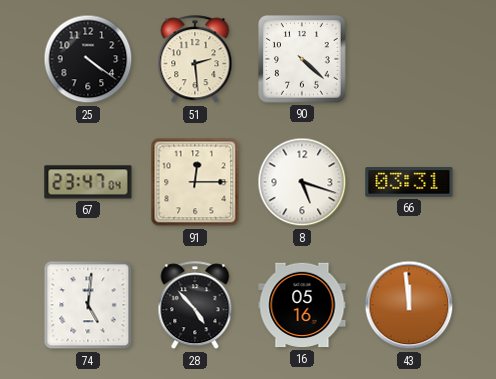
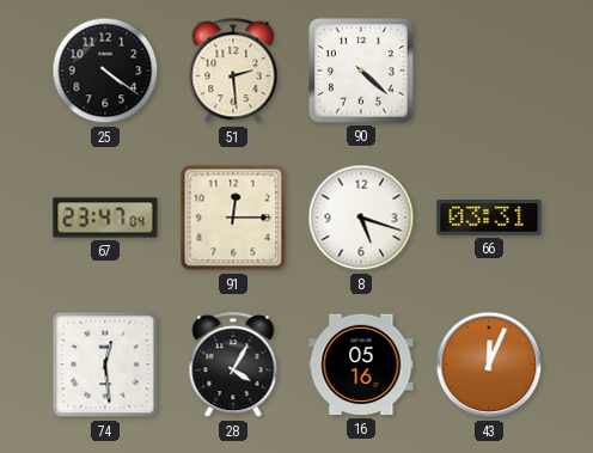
74: 5:01 -> 12:29 (105, 365)
28: 4:53 -> 4:05 (233, 366)
43: 11:59 -> 12:04 (489, 365)
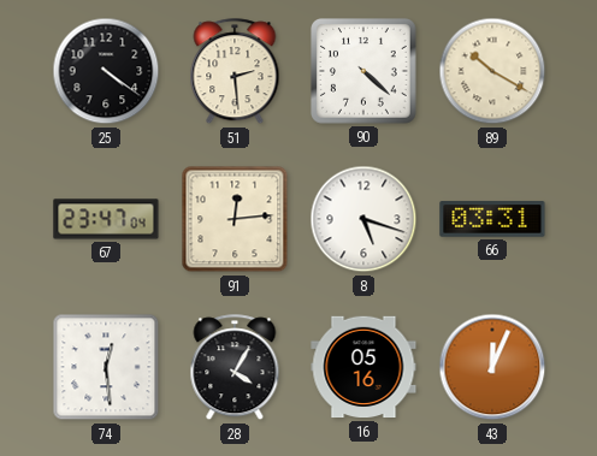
89: none -> 10:20 (492, 71)
91: 12:15 -> 12:14 (235, 219)
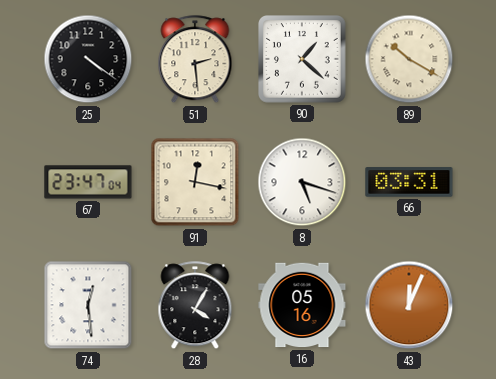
90: 4:22 -> 1:22 (303, 60)
91: 12:14 -> 12:17 (195, 182)
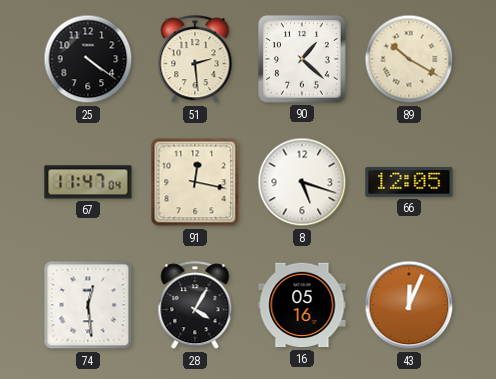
67: 23:47 -> 11:47 (88, 182)
66: 03:31 -> 12:05 (409, 182)
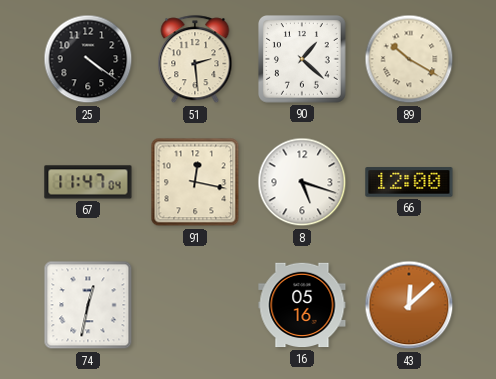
66: 12:05 -> 12:00 (409, 182)
74: 12:29 -> 12:32 (88, 305)
28: 4:05 -> none (195, 306)
43: 12:04 -> 12:08 (409, 305)
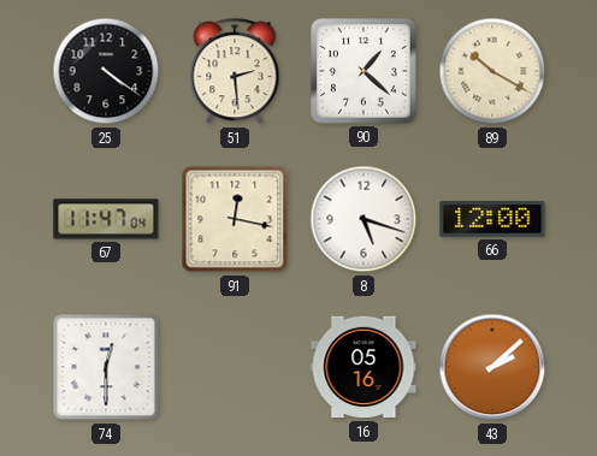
74: 12:32 -> 12:30 (106, 367)
43: 12:08 -> 2:08 (492, 367)
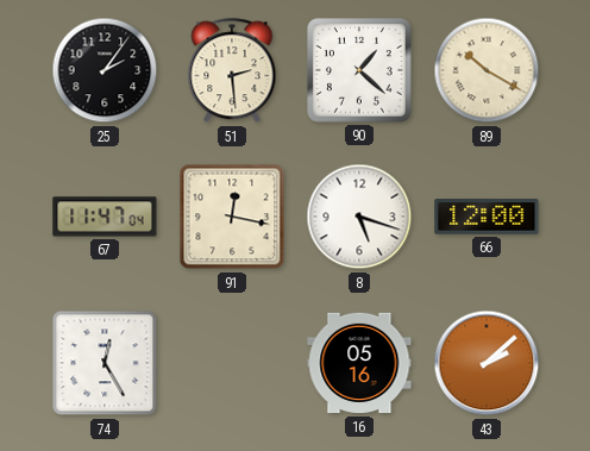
25: 4:21 -> 2:06 (105, 70)
74: 12:30 -> 12:25 (105, 363)
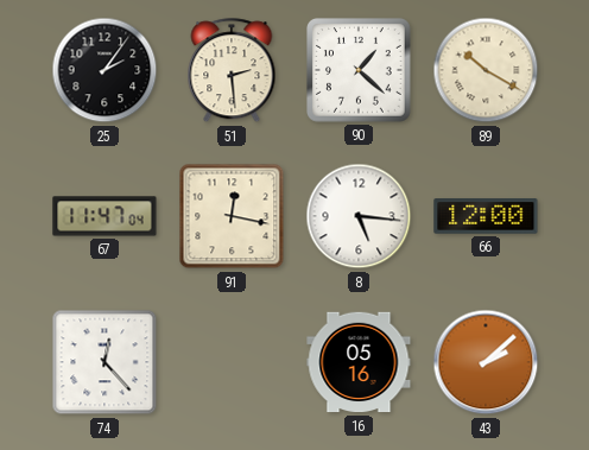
8: 5:18 -> 5:16 (359, 216)
74: 12:25 -> 12:23 (104, 362)
